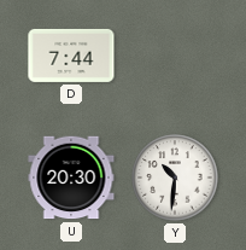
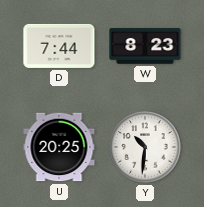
W: none -> 8:23 (145, 46)
U: 20:30 -> 20:25 (59, 147)
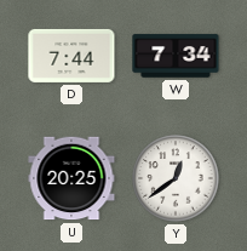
W: 8:23 -> 7:34 (176, 56)
Y: 10:31 -> 12:39 (176, 178)
